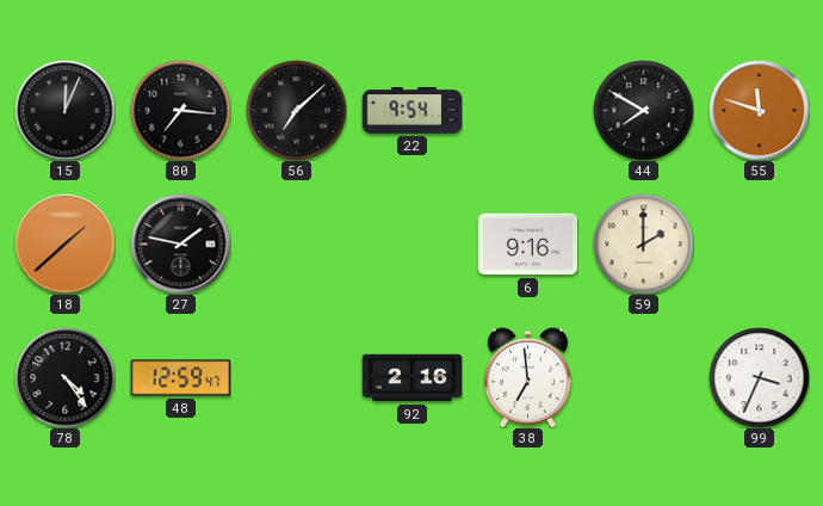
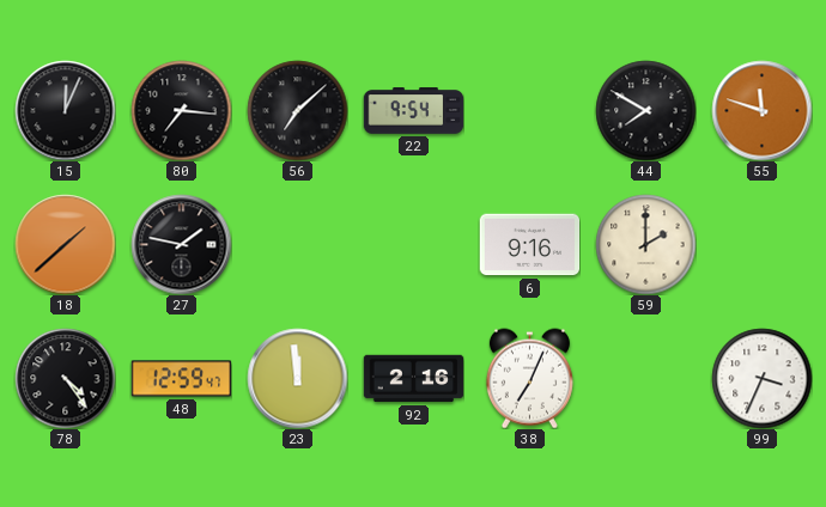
23: none -> 11:59 (297, 378)
38: 6:59 -> 7:04 (529, 378)
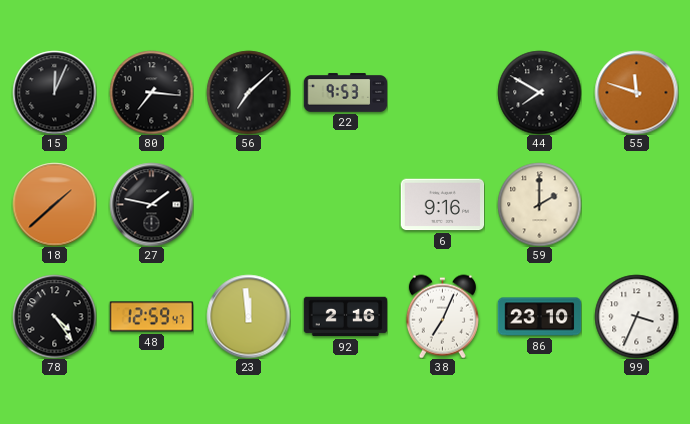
22: 9:54 -> 9:53 (345, 93)
86: none -> 23:10 (539, 317)
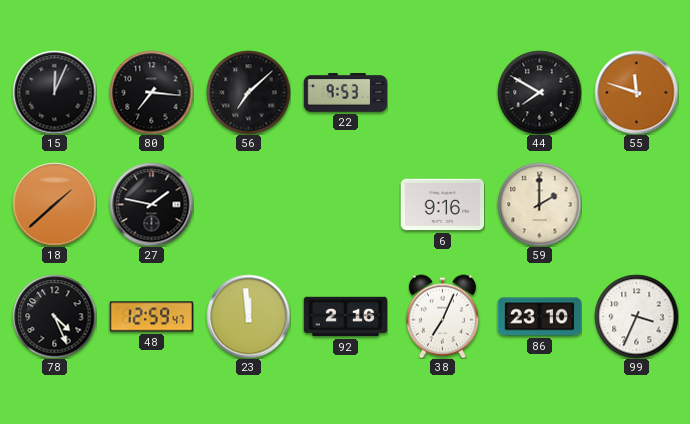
78: 4:24 -> 4:26 (54, 316)
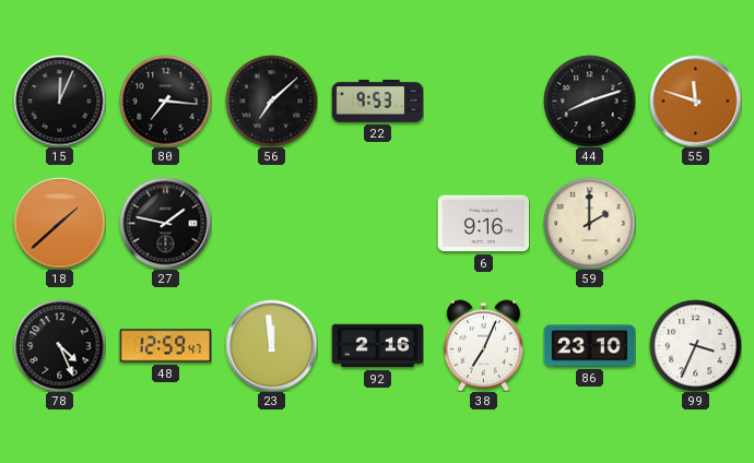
44: 7:50 -> 8:12 (589, 100)
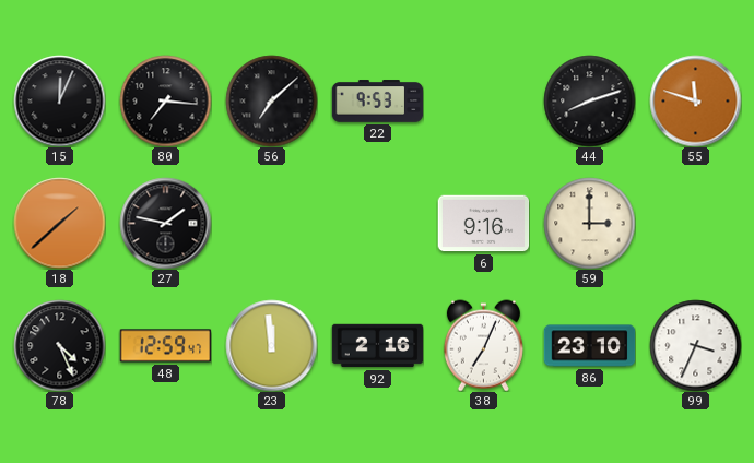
59: 2:00 -> 3:00 (589, 223)
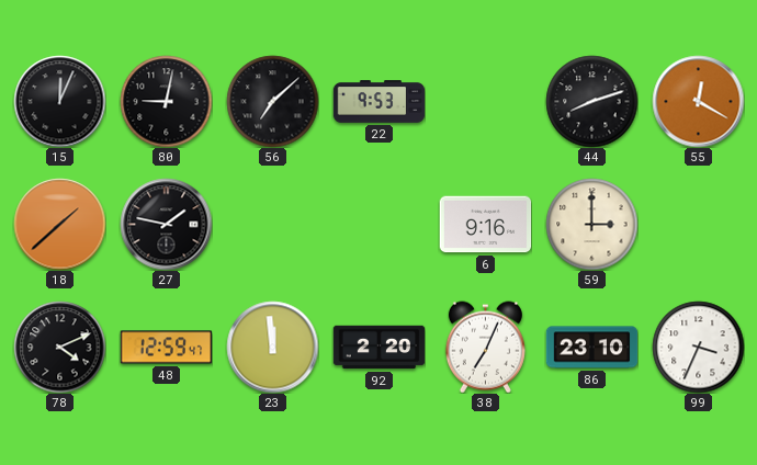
80: 7:16 -> 9:02 (166, 101)
55: 11:48 -> 12:20 (698, 101)
78: 4:26 -> 4:11 (59, 347)
92: 2:16 -> 2:20 (378, 348)
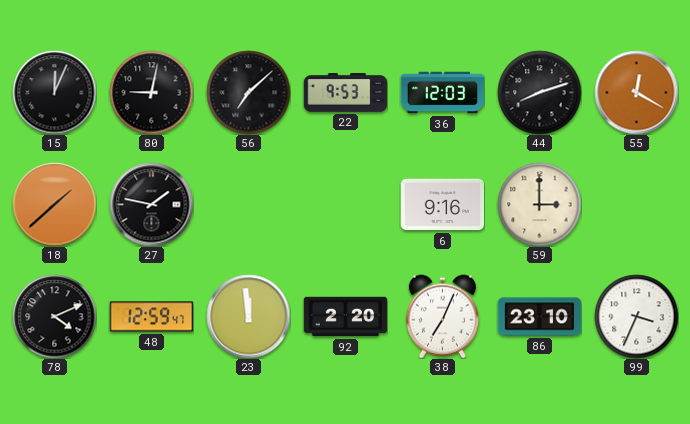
36: none -> 12:03 (442, 93)
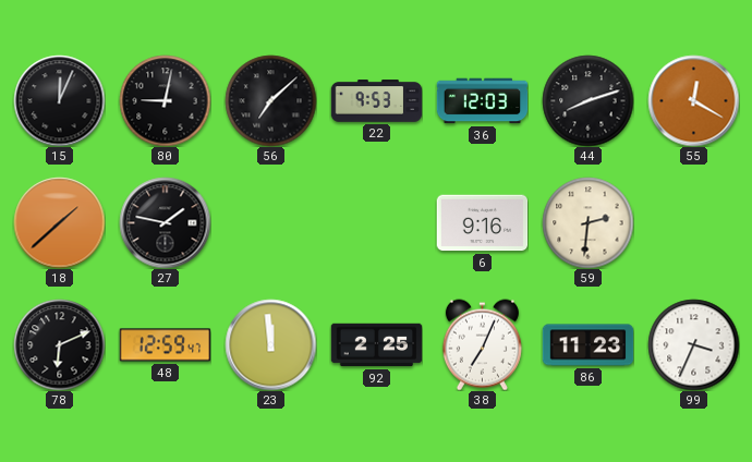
59: 3:00 -> 2:31 (587, 222)
78: 4:11 -> 6:11 (59, 344)
92: 2:20 -> 2:25 (376, 345)
86: 23:10 -> 11:23 (587, 345)
